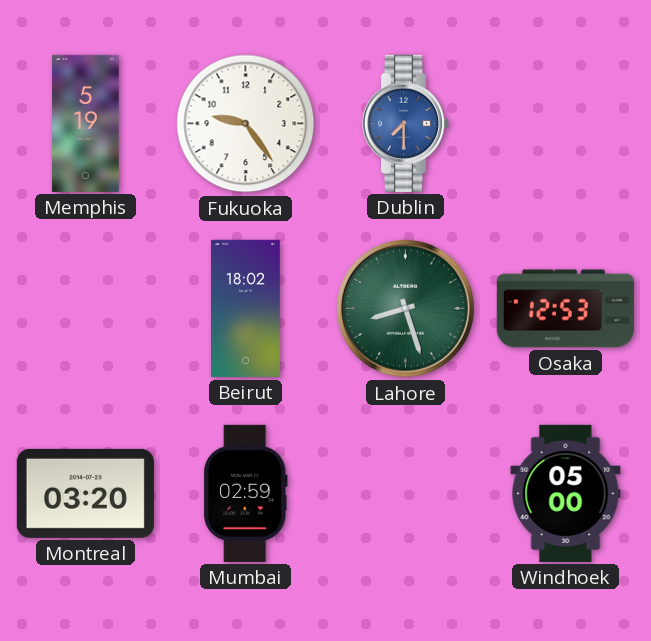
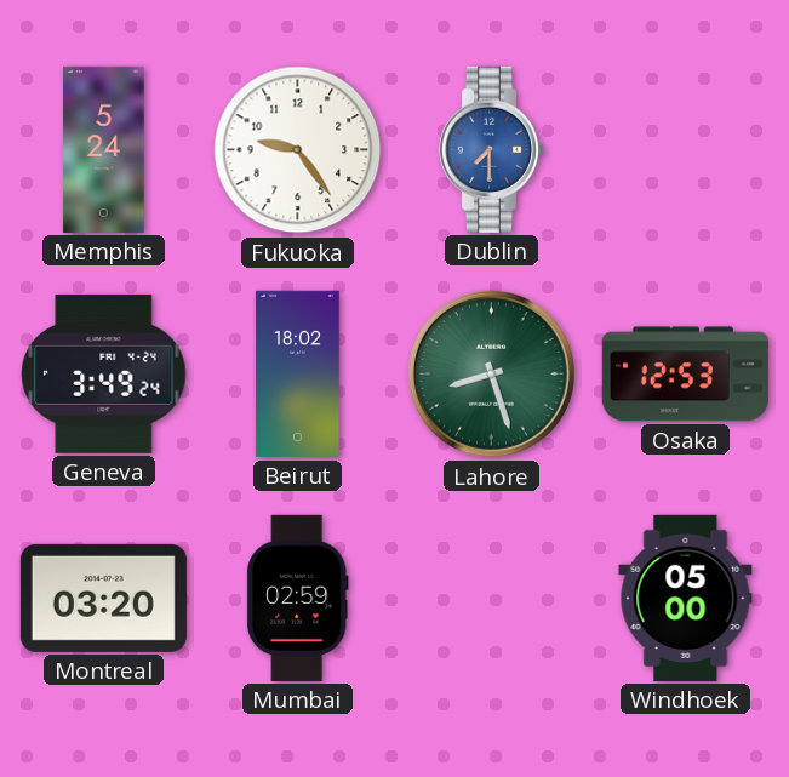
Memphis: 5:19 -> 5:24 (104, 149)
Geneva: none -> 3:49 (104, 373)
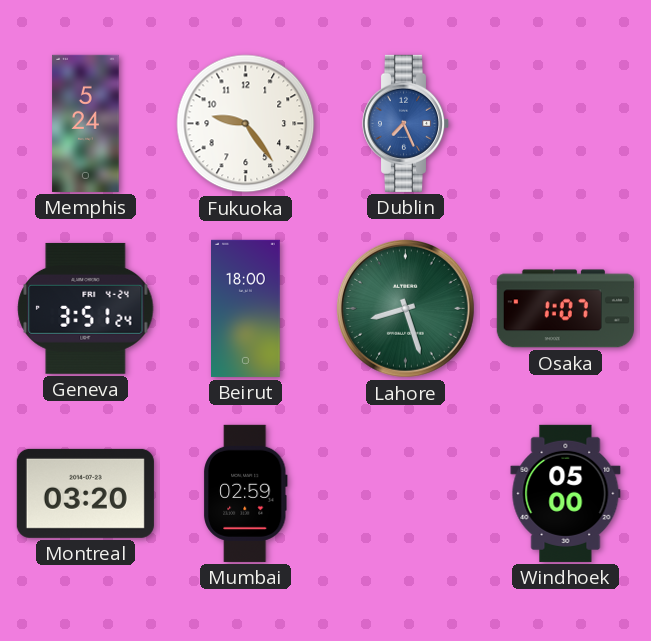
Dublin: 7:30 -> 7:26 (406, 123)
Geneva: 3:49 -> 3:51 (86, 308)
Beirut: 18:02 -> 18:00 (246, 308)
Osaka: 12:53 -> 1:07 (565, 309)
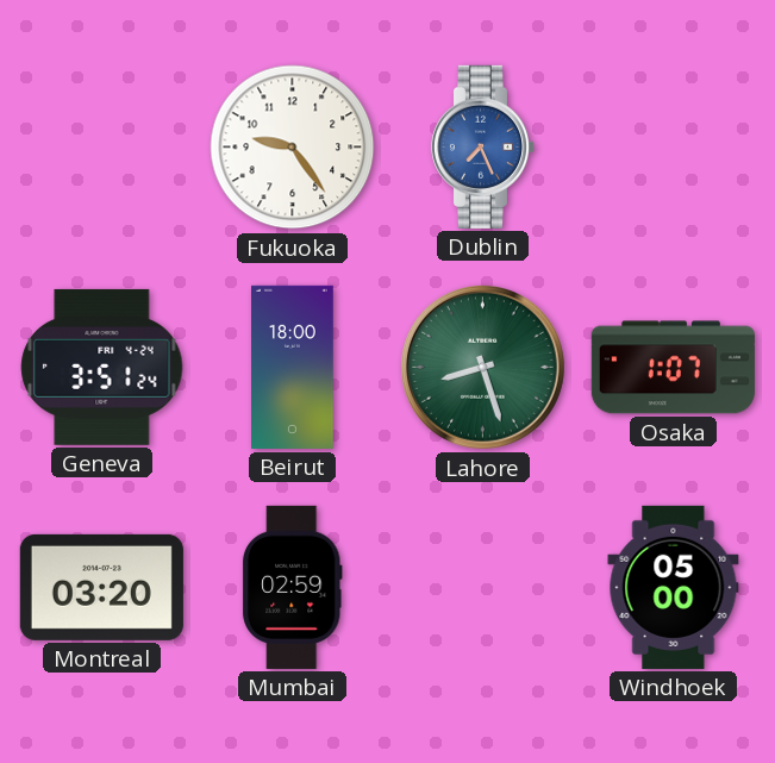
Memphis: 5:24 -> none (86, 123)
